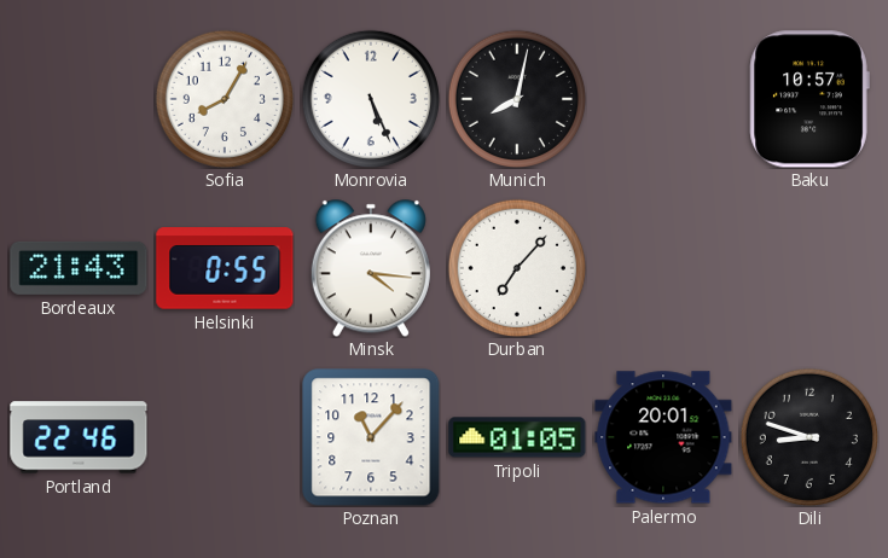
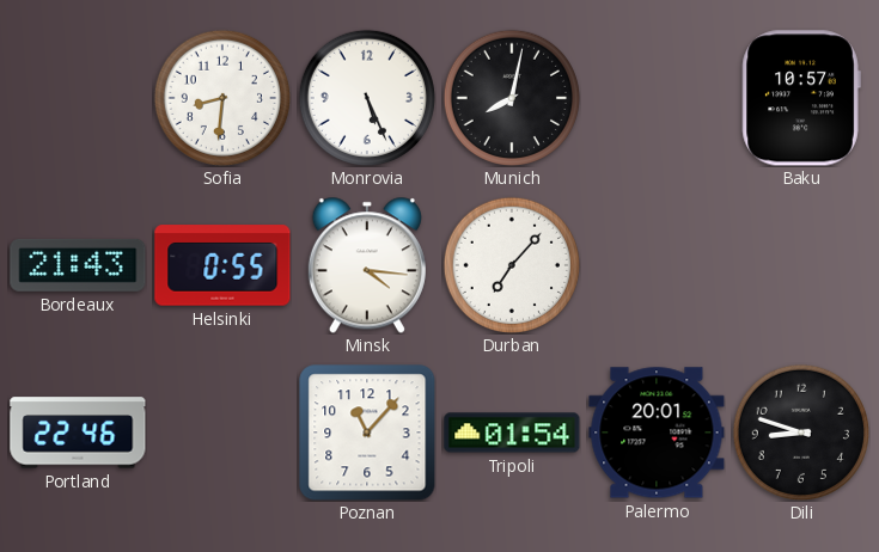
Sofia: 8:05 -> 8:31 (221, 97)
Tripoli: 01:05 -> 01:54 (512, 433)
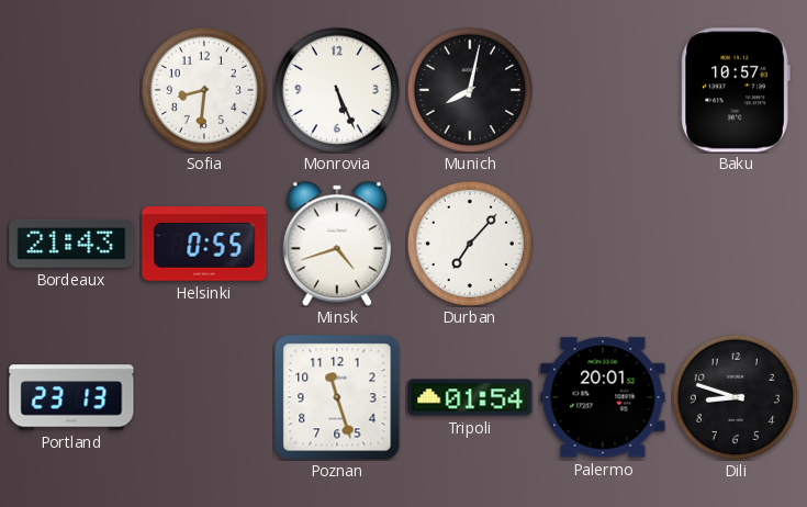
Minsk: 4:16 -> 4:42 (337, 244)
Portland: 22:46 -> 23:13 (71, 397)
Poznan: 11:07 -> 11:27 (337, 397)
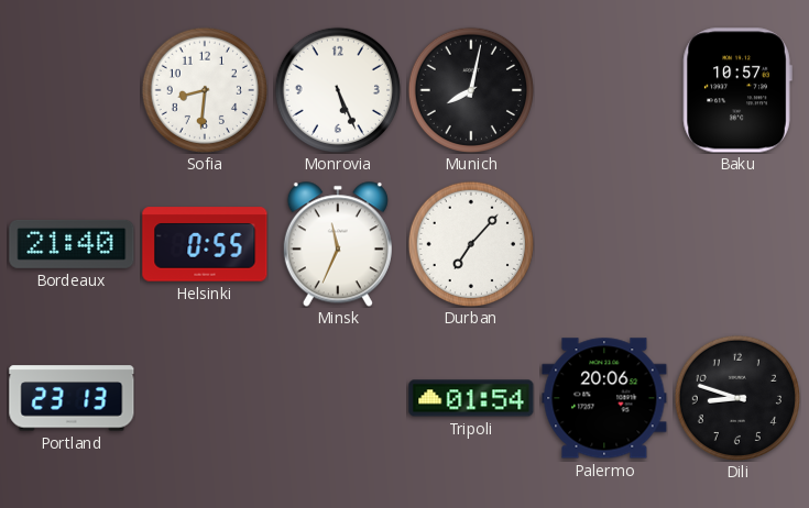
Bordeaux: 21:43 -> 21:40 (72, 244)
Minsk: 4:42 -> 11:34 (338, 244)
Poznan: 11:27 -> none (337, 397)
Palermo: 20:01 -> 20:06 (604, 398)
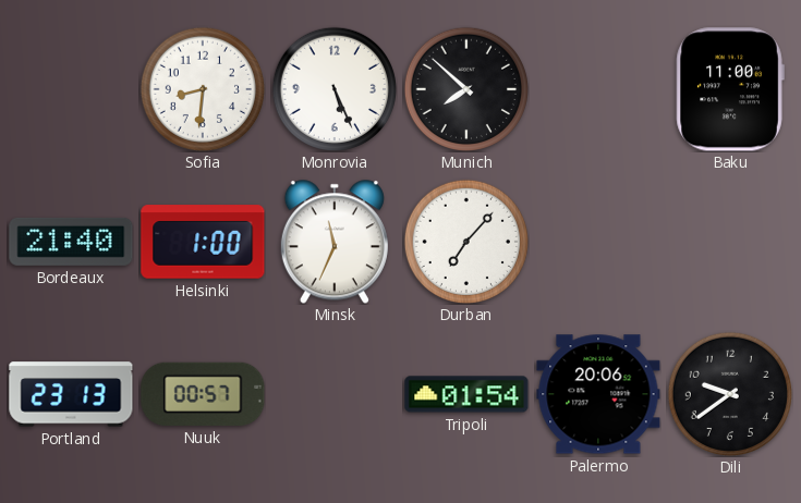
Munich: 8:02 -> 7:52 (465, 88)
Baku: 10:57 -> 11:00 (730, 89)
Helsinki: 0:55 -> 1:00 (203, 242)
Nuuk: none -> 00:57 (203, 394)
Dili: 8:48 -> 9:39 (729, 393)
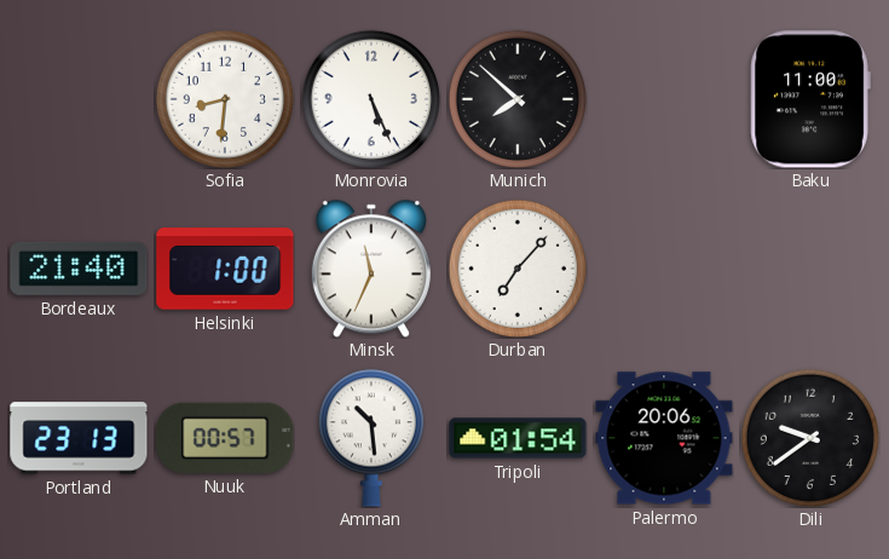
Amman: none -> 10:29 (371, 438)
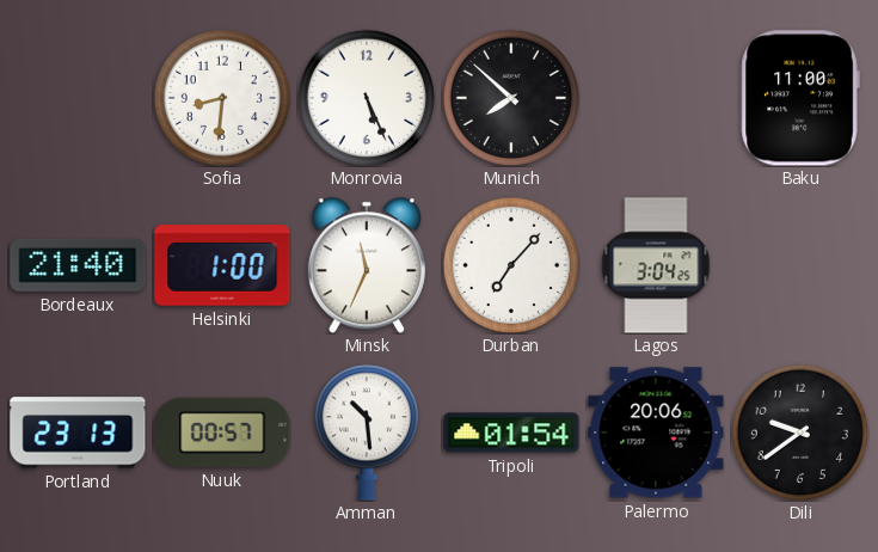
Lagos: none -> 3:04 (656, 265)
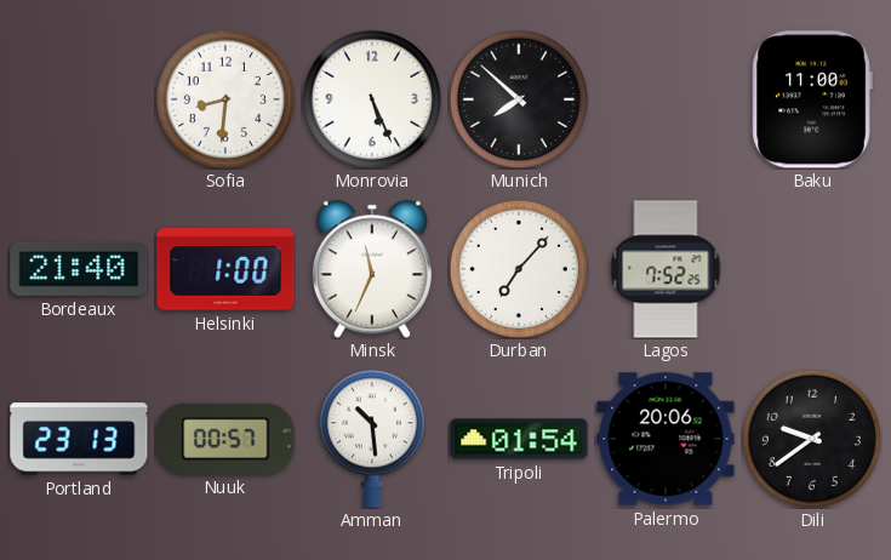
Lagos: 3:04 -> 7:52 (666, 269)
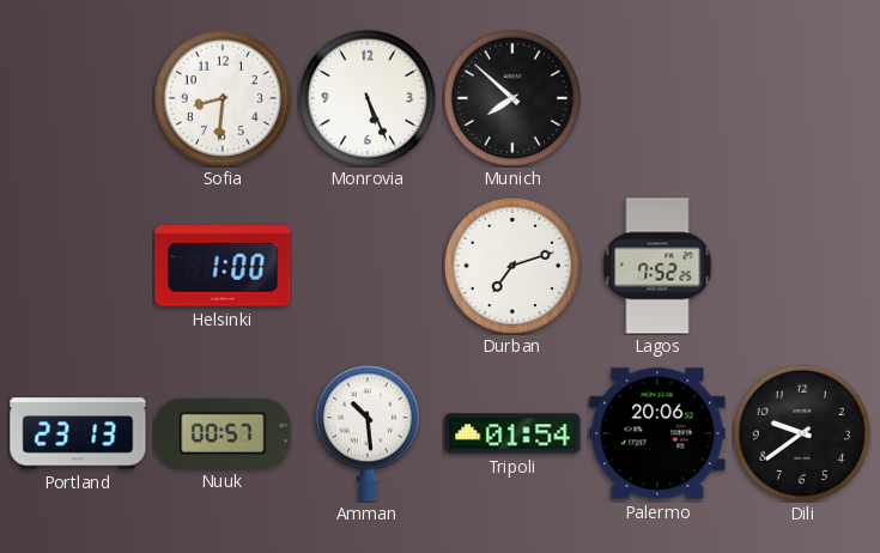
Baku: 11:00 -> none (812, 99)
Bordeaux: 21:40 -> none (79, 269)
Minsk: 11:34 -> none (372, 269)
Durban: 7:07 -> 7:12 (511, 265)
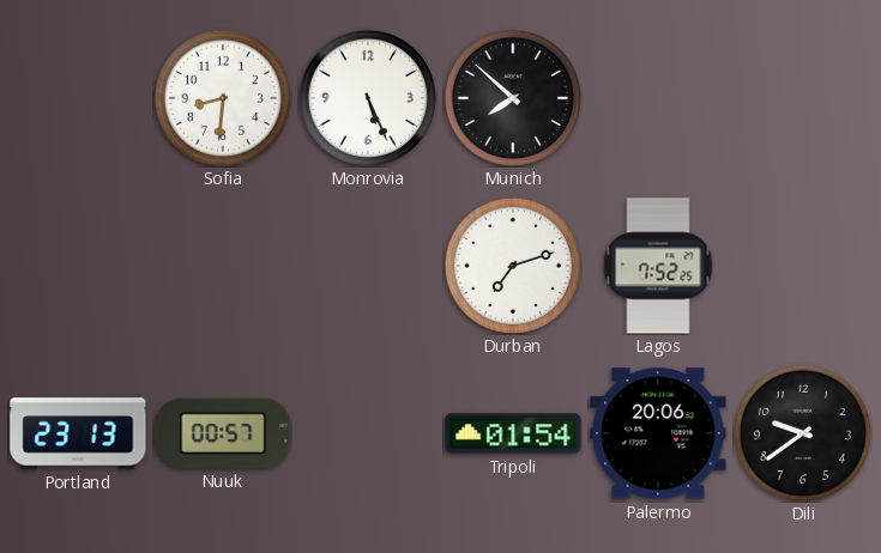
Helsinki: 1:00 -> none (223, 266)
Amman: 10:29 -> none (368, 433)
